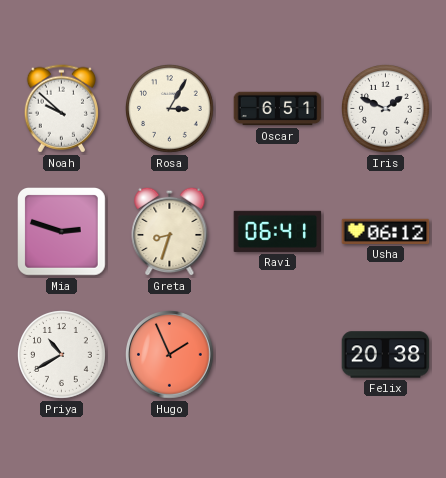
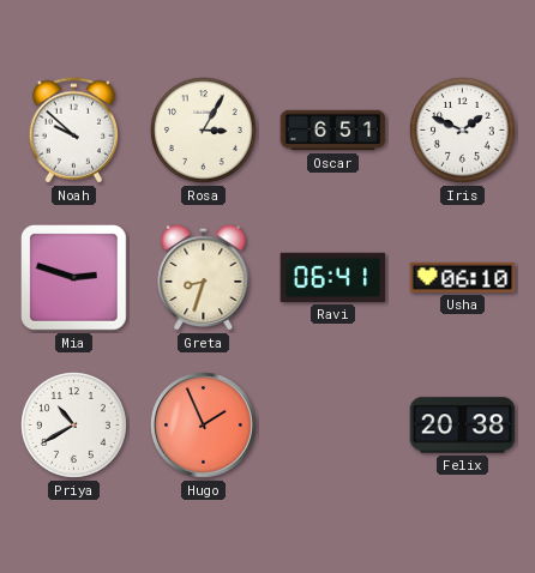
Usha: 06:12 -> 06:10 (463, 277)
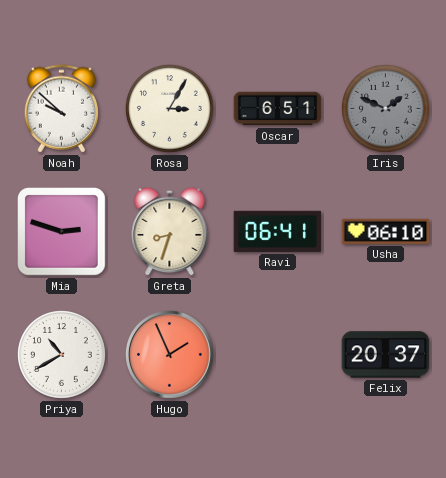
Iris dial: white -> grey (386, 109)
Felix: 20:38 -> 20:37 (386, 355)
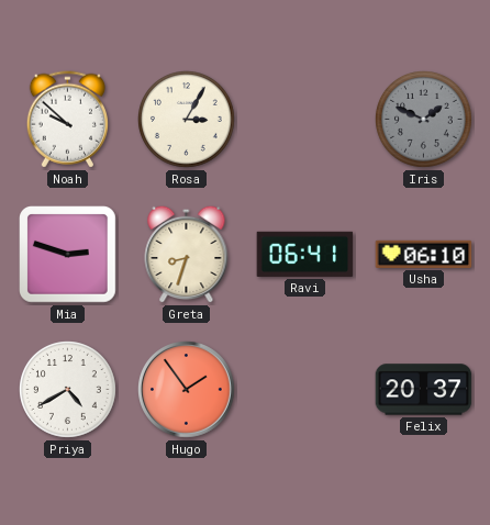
Oscar: 6:51 -> none (278, 109)
Priya: 10:40 -> 4:40 (68, 390)
Hugo: 1:56 -> 1:54 (187, 390)
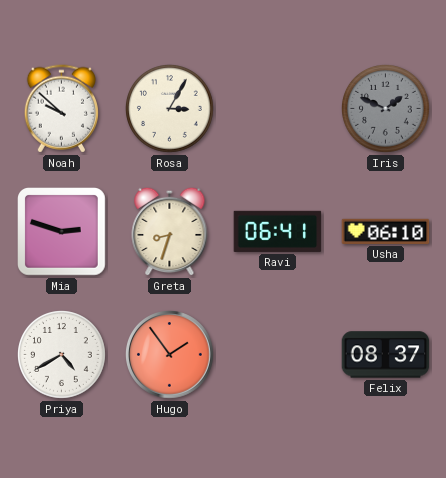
Felix: 20:37 -> 08:37 (386, 355)
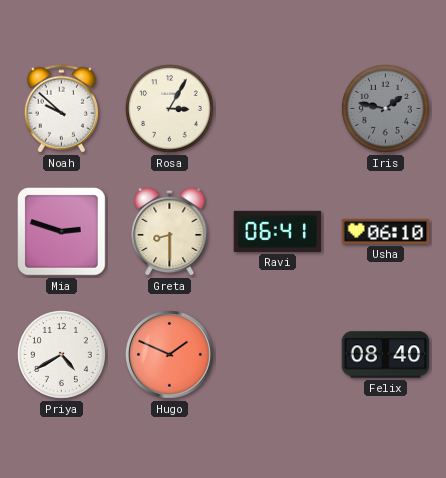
Iris: 1:49 -> 1:47 (386, 109)
Greta: 8:33 -> 8:30 (170, 231)
Hugo: 1:54 -> 1:49 (170, 355)
Felix: 08:37 -> 08:40 (386, 355)
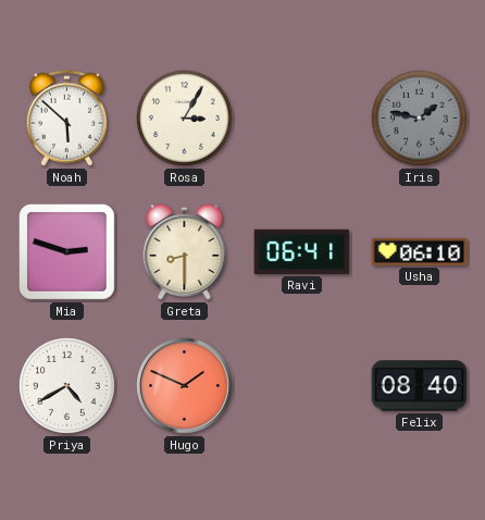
Noah: 9:52 -> 5:52 (66, 119)
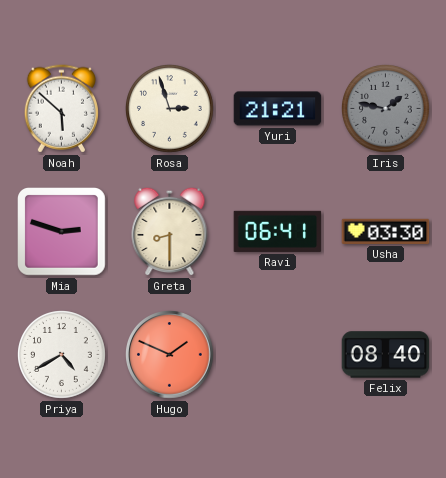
Rosa: 3:05 -> 2:57 (170, 109)
Yuri: none -> 21:21 (278, 109)
Usha: 06:10 -> 03:30 (386, 231)
